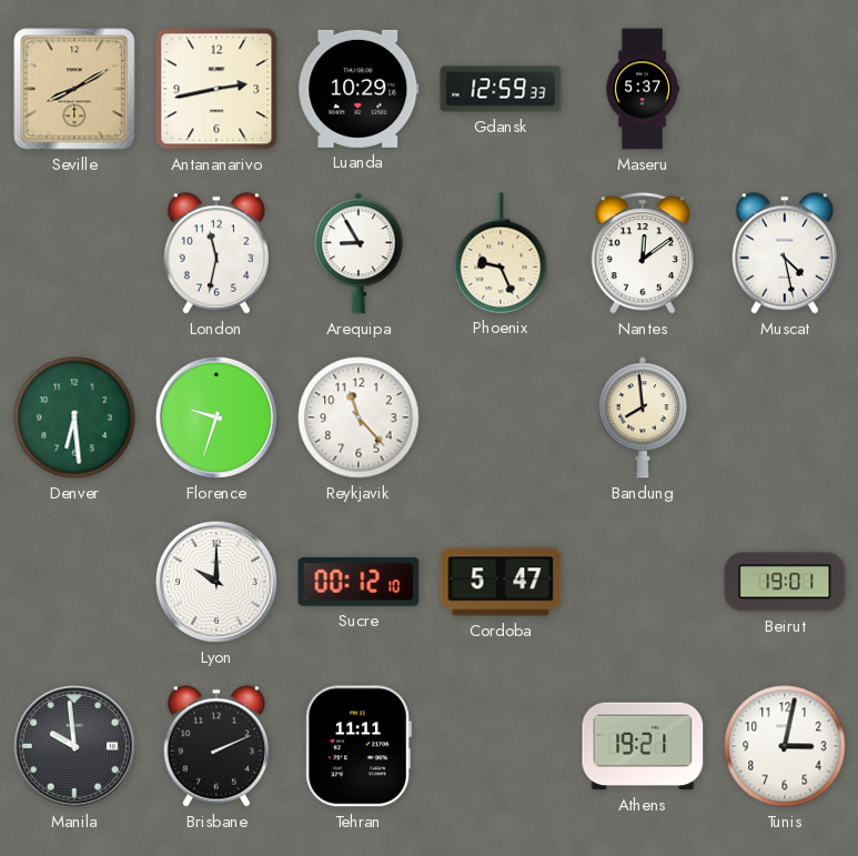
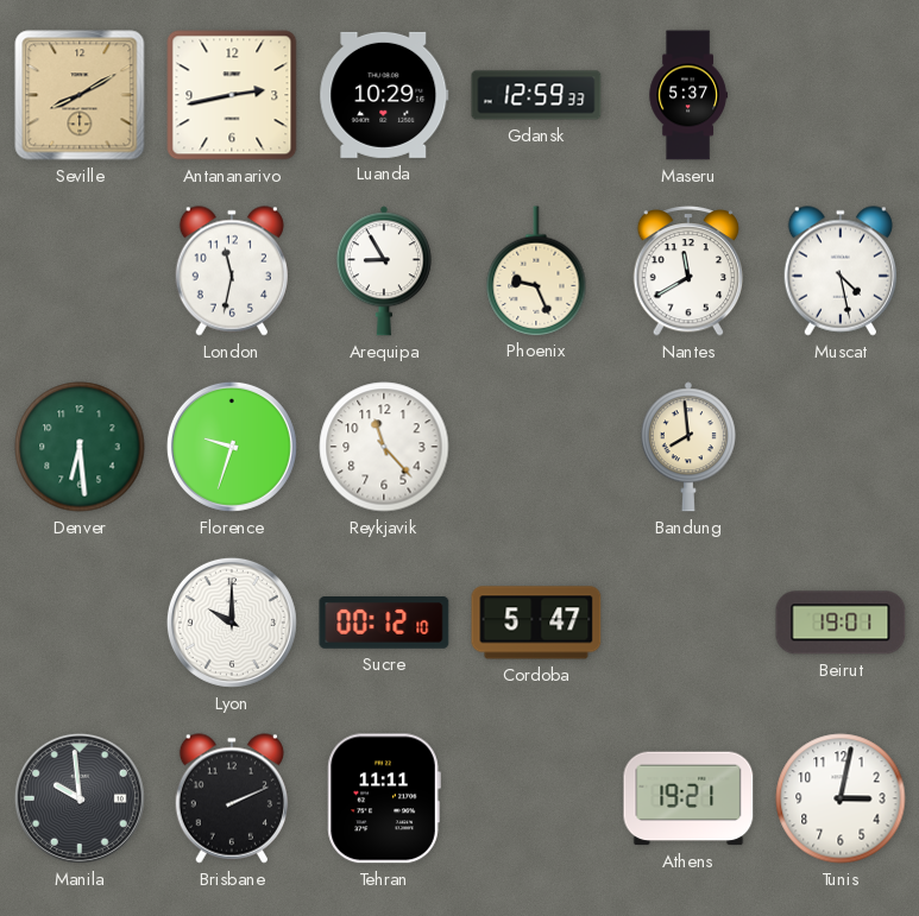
Nantes: 12:09 -> 11:40 (688, 271)
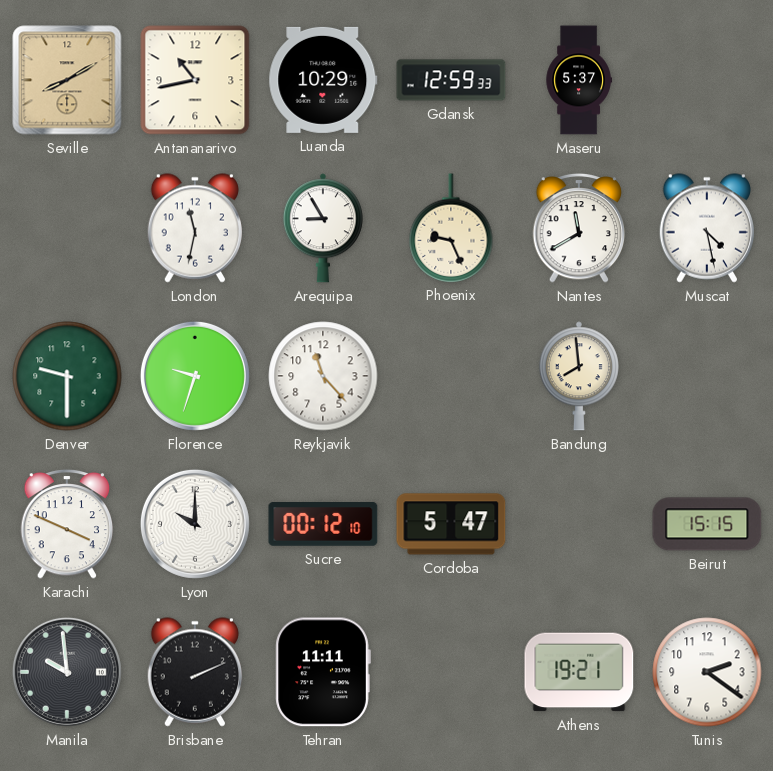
Antananarivo: 2:43 -> 10:43 (195, 80)
Denver: 6:29 -> 9:30 (67, 376)
Karachi: none -> 3:49 (67, 524)
Beirut: 19:01 -> 15:15 (707, 524)
Tunis: 3:02 -> 2:21 (707, 672)
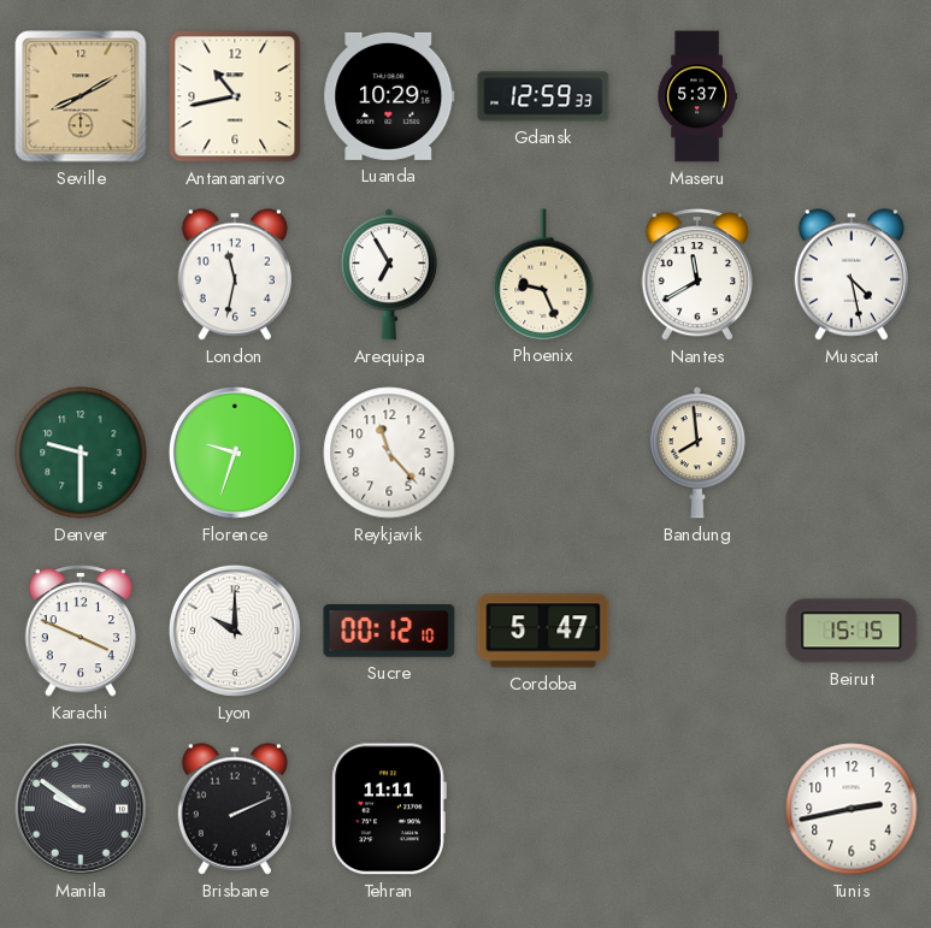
Arequipa: 8:55 -> 6:55 (389, 274)
Manila: 9:59 -> 9:51 (81, 809)
Athens: 19:21 -> none (579, 672)
Tunis: 2:21 -> 2:43 (852, 809)
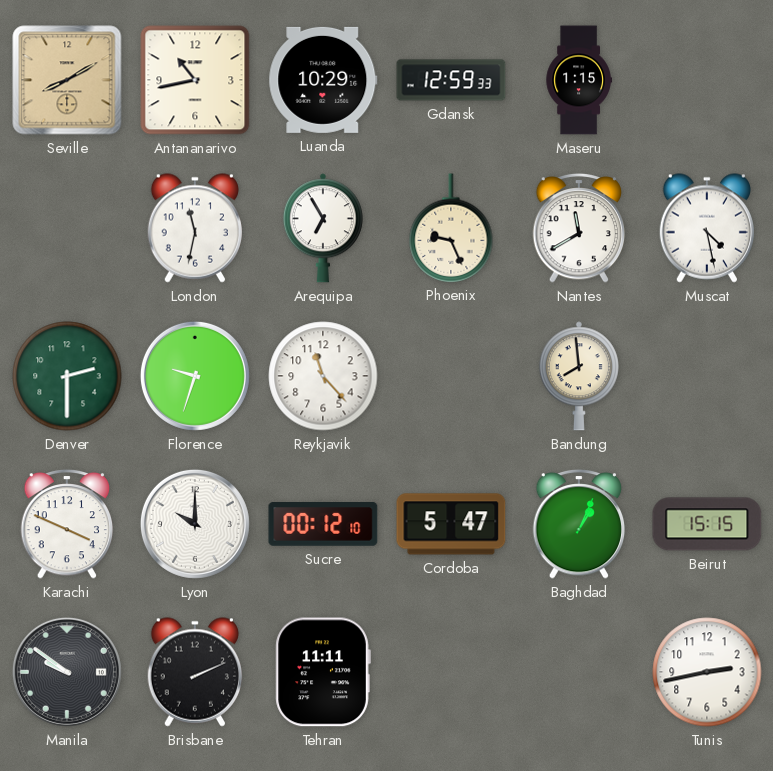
Maseru: 5:37 -> 1:15 (579, 80)
Denver: 9:30 -> 2:30 (67, 376)
Baghdad: none -> 1:04 (579, 524)
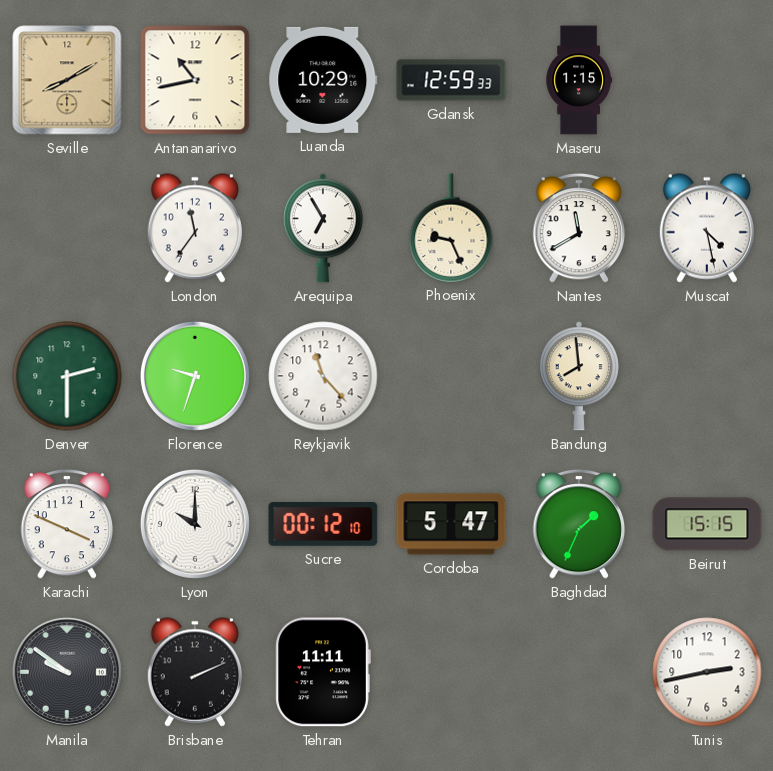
London: 11:32 -> 11:36 (194, 228)
Baghdad: 1:04 -> 1:34 (579, 524)
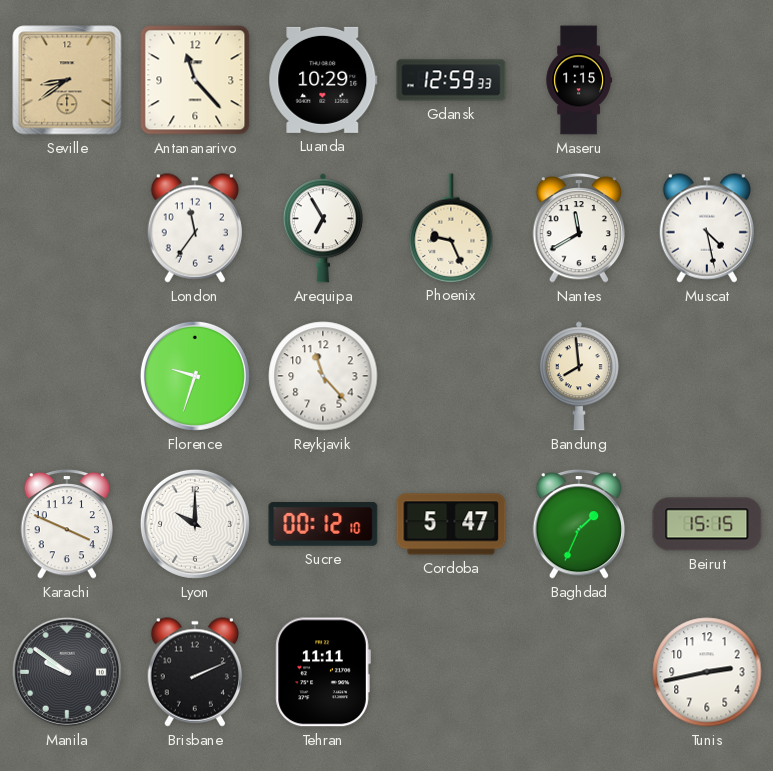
Seville: 8:10 -> 8:39 (67, 80)
Antananarivo: 10:43 -> 11:23 (195, 80)
Denver: 2:30 -> none (67, 376)
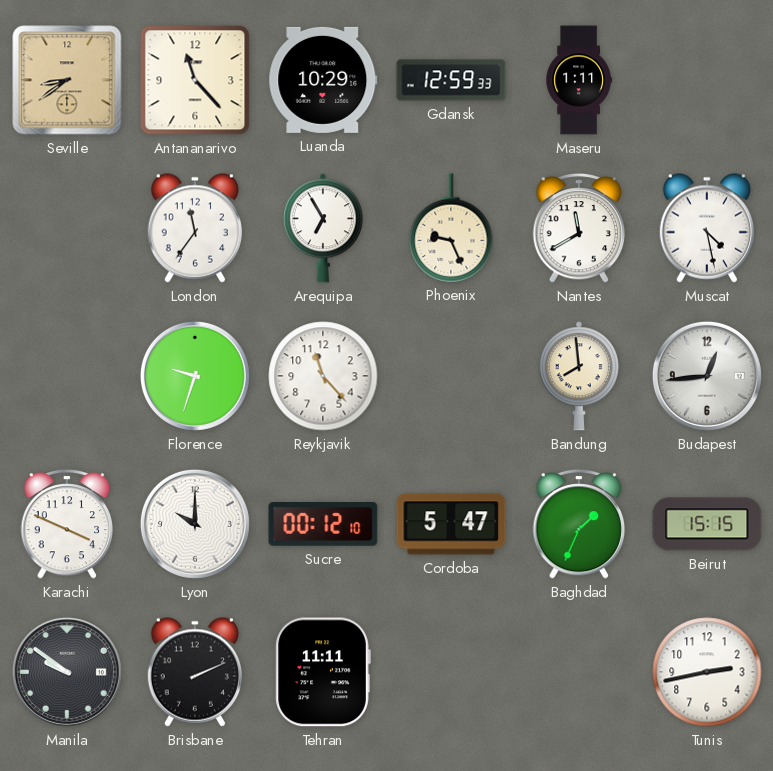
Maseru: 1:15 -> 1:11 (579, 80)
Budapest: none -> 12:44 (707, 376)
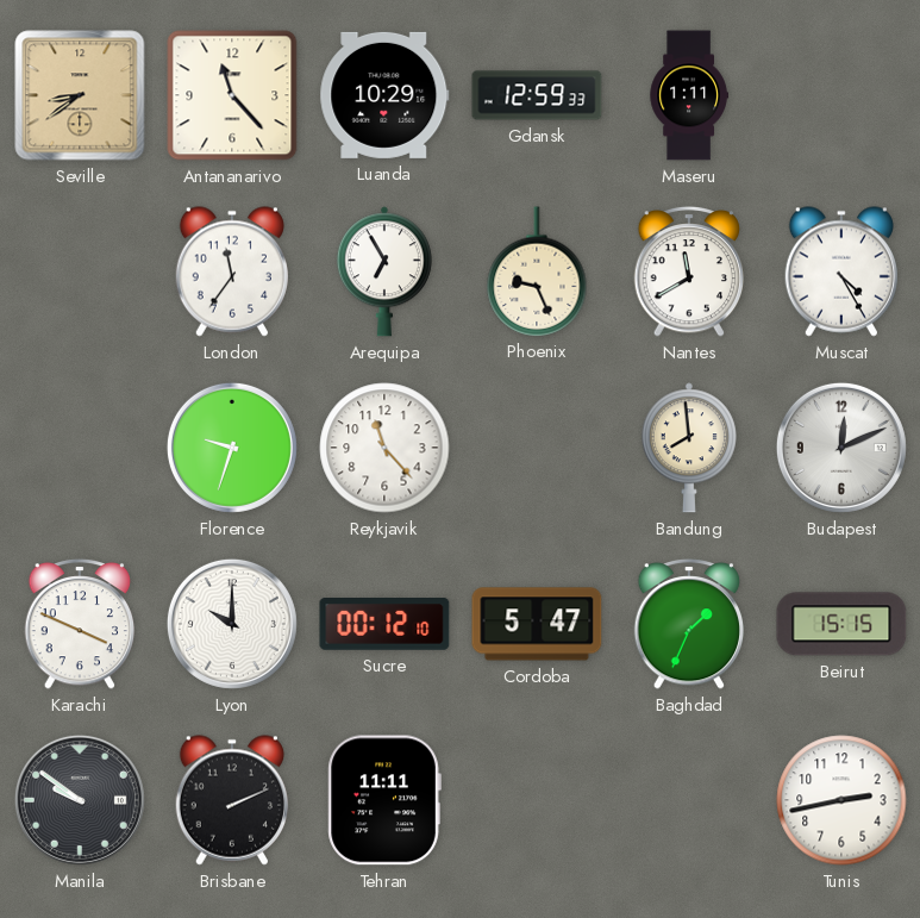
Muscat: 4:28 -> 4:25 (840, 271)
Budapest: 12:44 -> 12:11 (841, 448)
